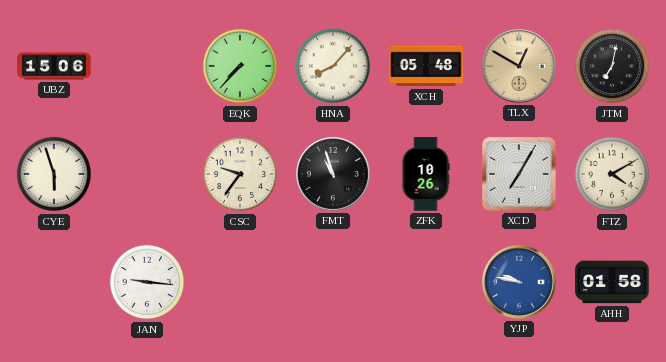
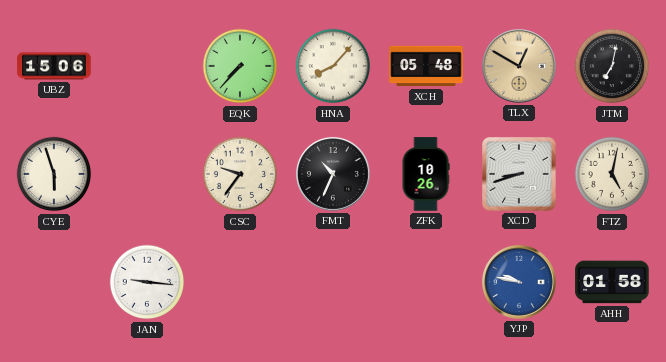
FMT: 10:57 -> 10:34 (333, 174)
XCD: 7:05 -> 8:42 (520, 175)
FTZ: 4:10 -> 5:02 (612, 174)
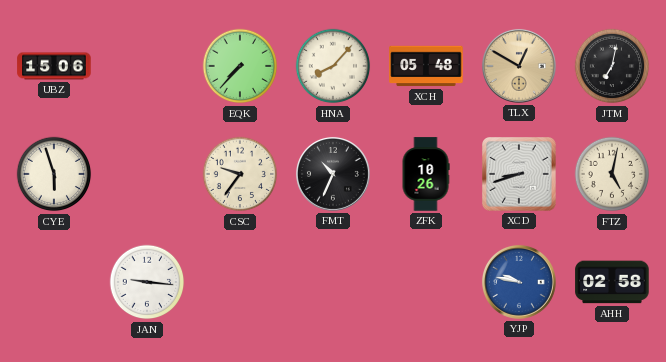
AHH: 01:58 -> 02:58 (612, 282)
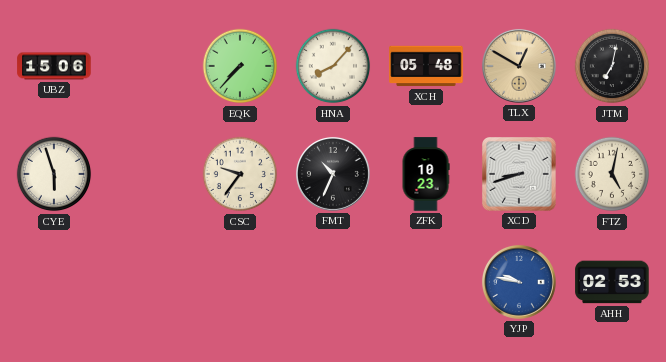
ZFK: 10:26 -> 10:23 (426, 174)
JAN: 9:16 -> none (147, 282)
AHH: 02:58 -> 02:53 (612, 282)
